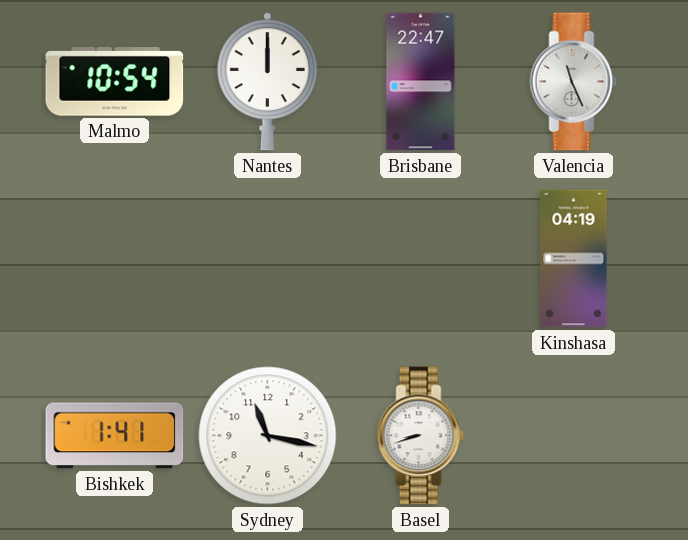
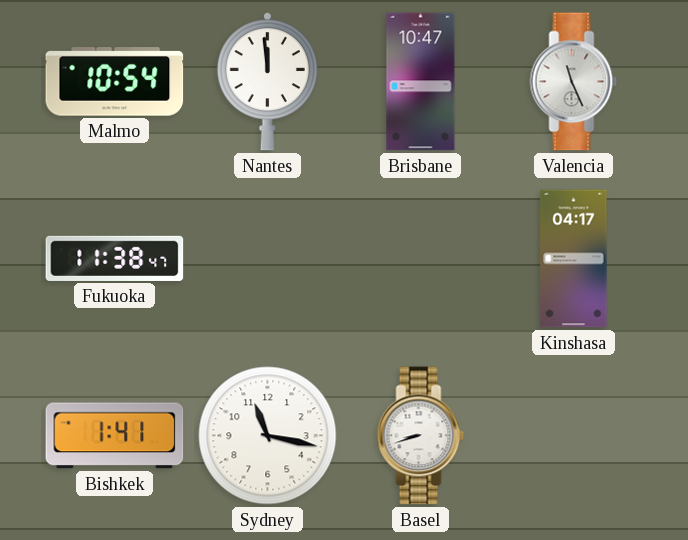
Nantes: 12:00 -> 11:59 (267, 81)
Brisbane: 22:47 -> 10:47 (421, 82)
Fukuoka: none -> 11:38 (115, 258)
Kinshasa: 04:19 -> 04:17 (574, 259)
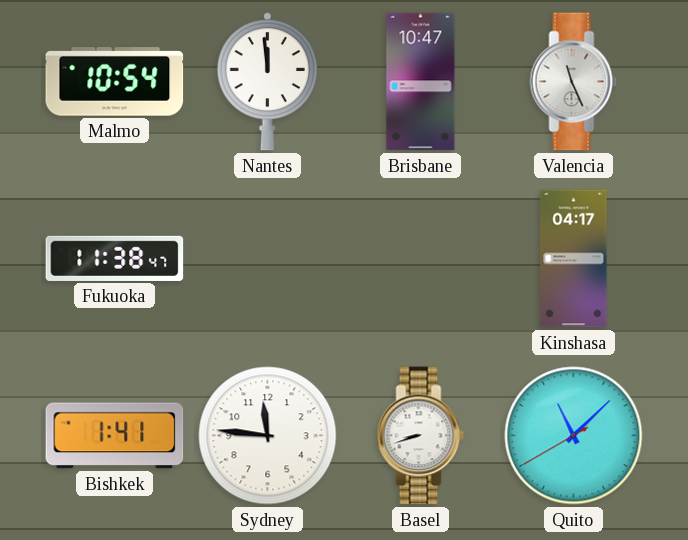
Sydney: 11:17 -> 11:46 (268, 436)
Quito: none -> 11:07 (574, 436)
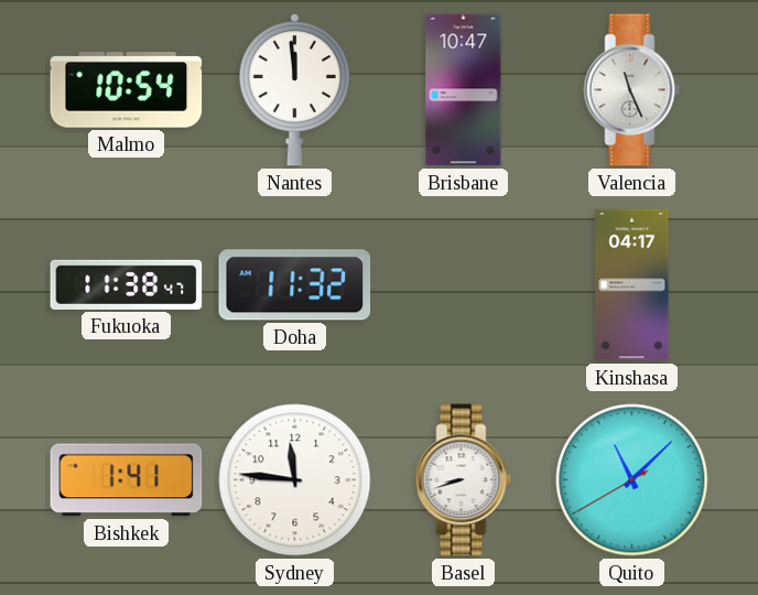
Doha: none -> 11:32 (295, 285)
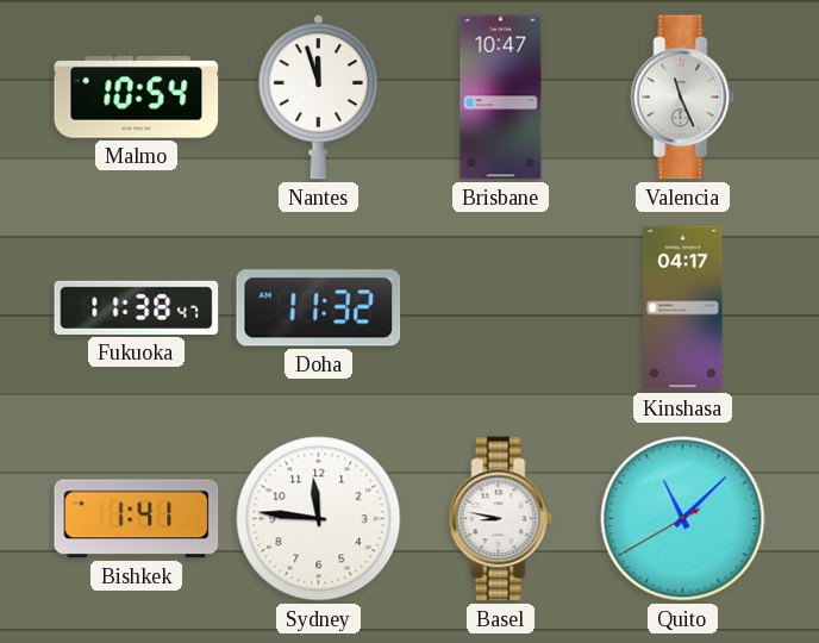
Nantes: 11:59 -> 11:57 (318, 96)
Basel: 8:42 -> 8:47 (501, 519)
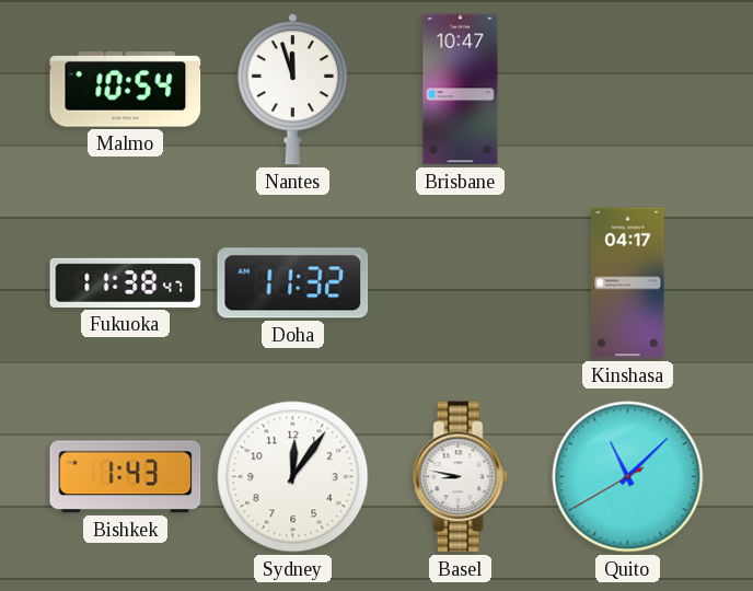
Valencia: 11:26 -> none (683, 98)
Bishkek: 1:41 -> 1:43 (126, 477)
Sydney: 11:46 -> 12:06 (293, 477)
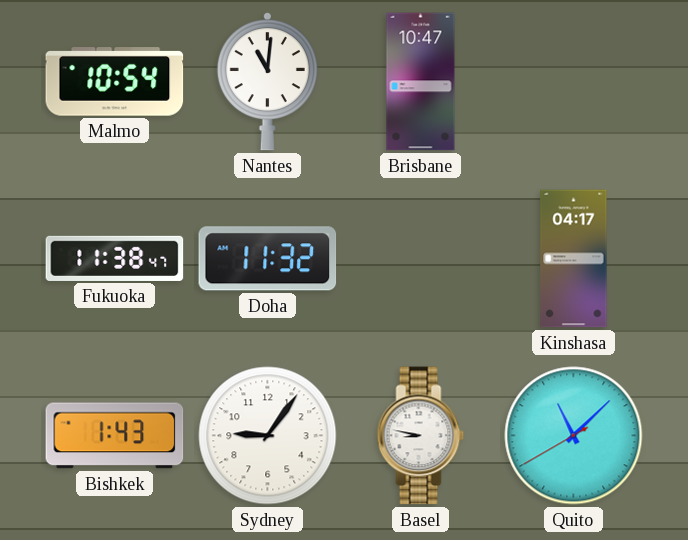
Nantes: 11:57 -> 11:01 (267, 81)
Sydney: 12:06 -> 9:06 (268, 436)
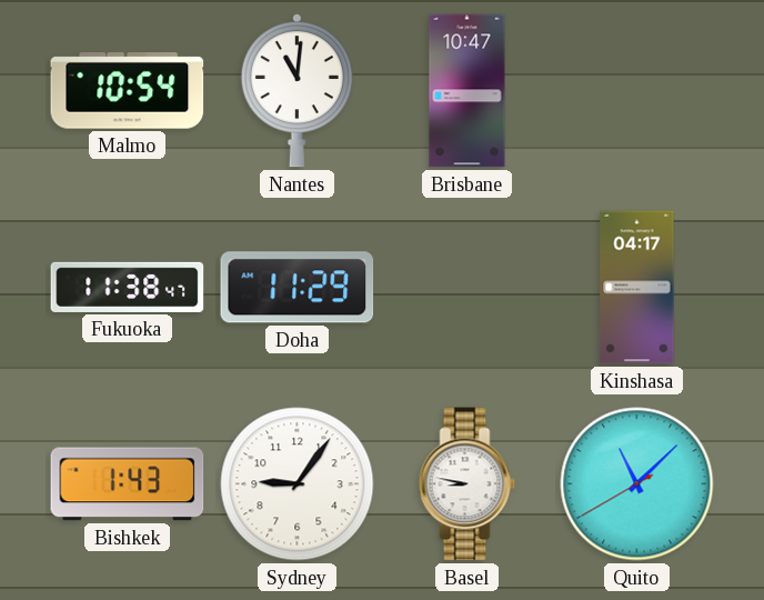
Doha: 11:32 -> 11:29 (298, 288)
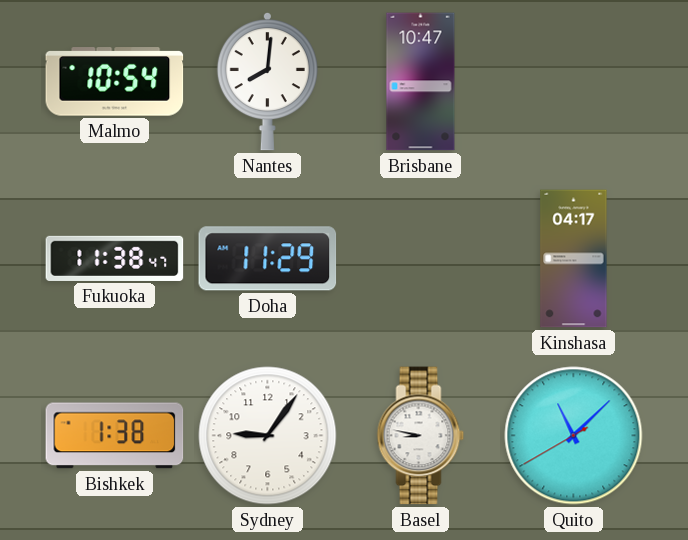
Nantes: 11:01 -> 8:01 (267, 81)
Bishkek: 1:43 -> 1:38 (115, 436)
